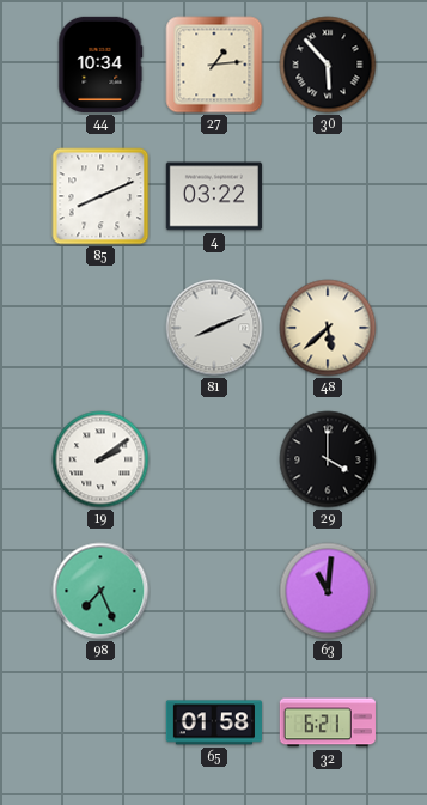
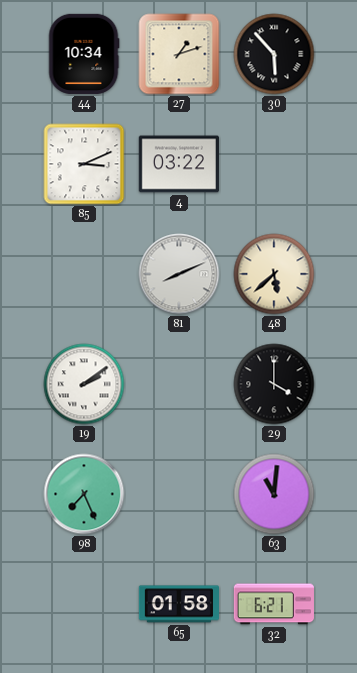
27: 1:14 -> 1:12 (179, 54)
85: 8:11 -> 3:11 (84, 164)
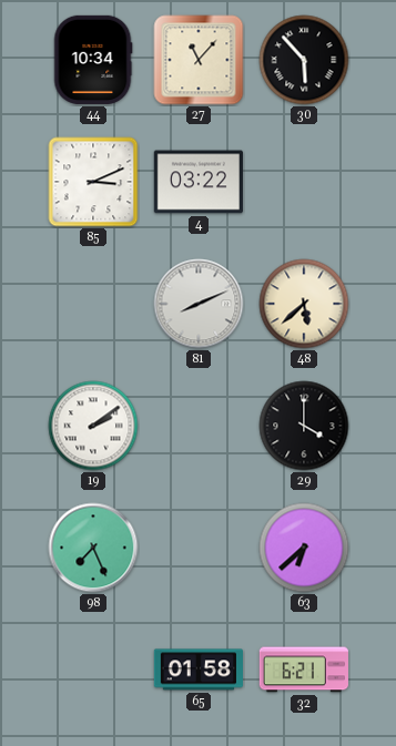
27: 1:12 -> 11:07 (199, 60)
63: 11:01 -> 6:38 (304, 548)
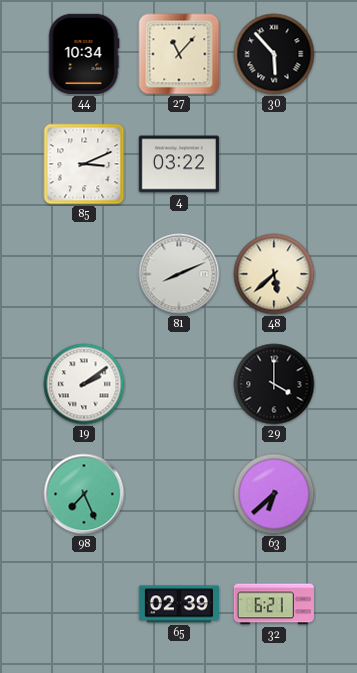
65: 01:58 -> 02:39 (179, 604)
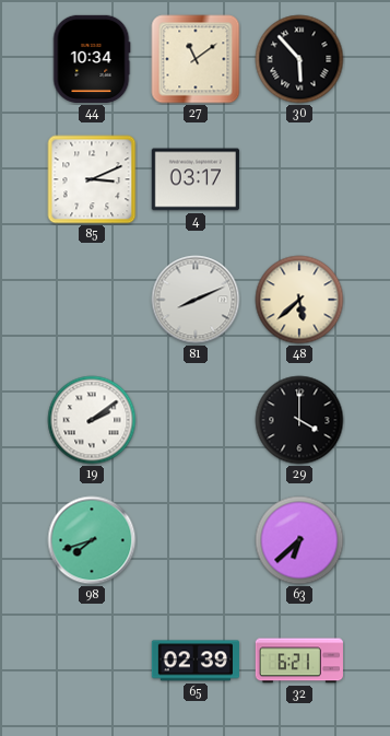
27: 11:07 -> 11:09 (196, 59)
4: 03:22 -> 03:17 (196, 179)
98: 7:26 -> 7:42 (92, 540)
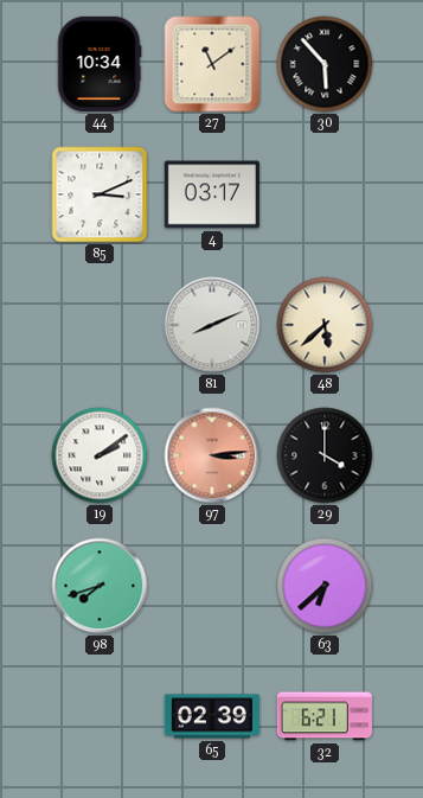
97: none -> 3:14 (212, 455)
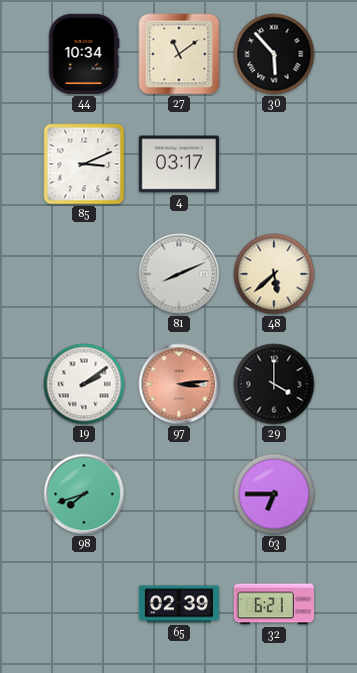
63: 6:38 -> 6:45 (274, 494)
